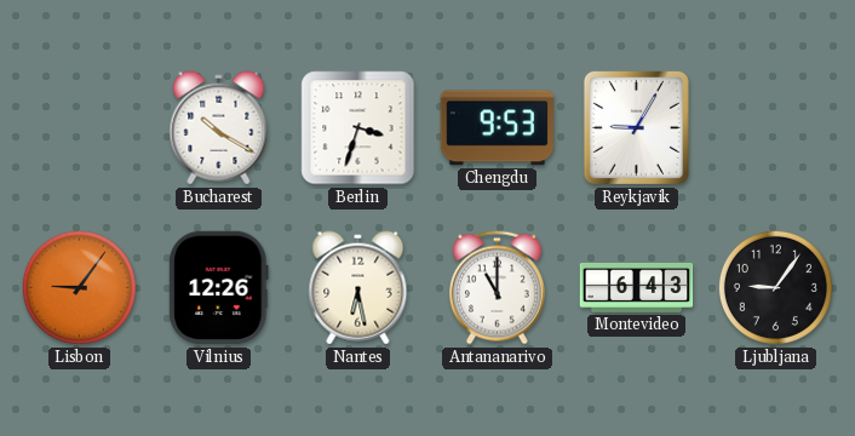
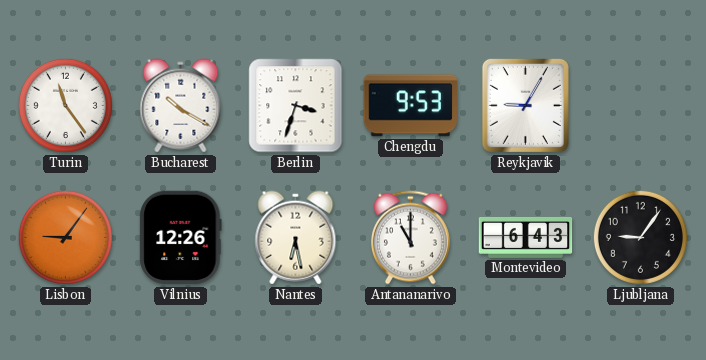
Turin: none -> 11:24 (65, 105)
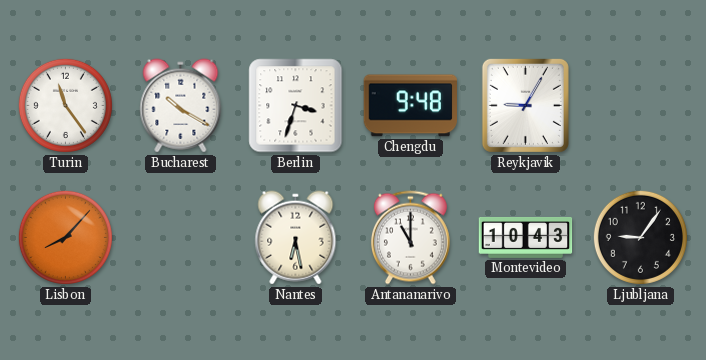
Chengdu: 9:53 -> 9:48 (410, 106)
Lisbon: 9:06 -> 8:07 (65, 237)
Vilnius: 12:26 -> none (181, 238)
Montevideo: 6:43 -> 10:43 (526, 237)
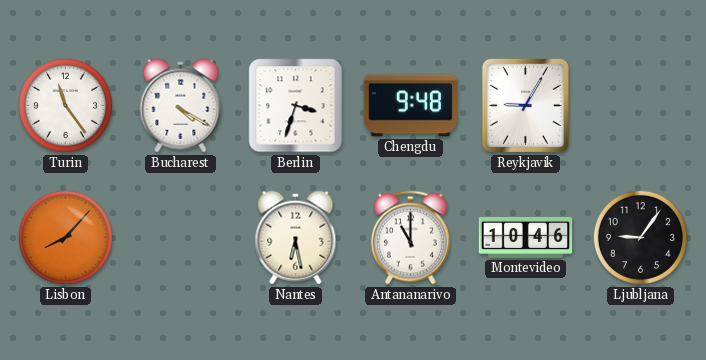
Bucharest: 10:20 -> 4:20 (181, 106)
Montevideo: 10:43 -> 10:46 (526, 237)
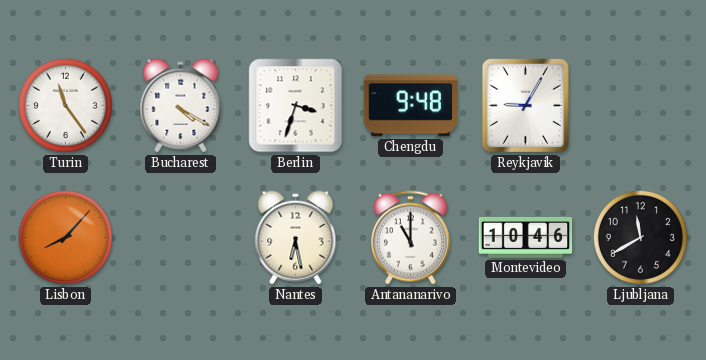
Ljubljana: 9:06 -> 11:40 (640, 237)
